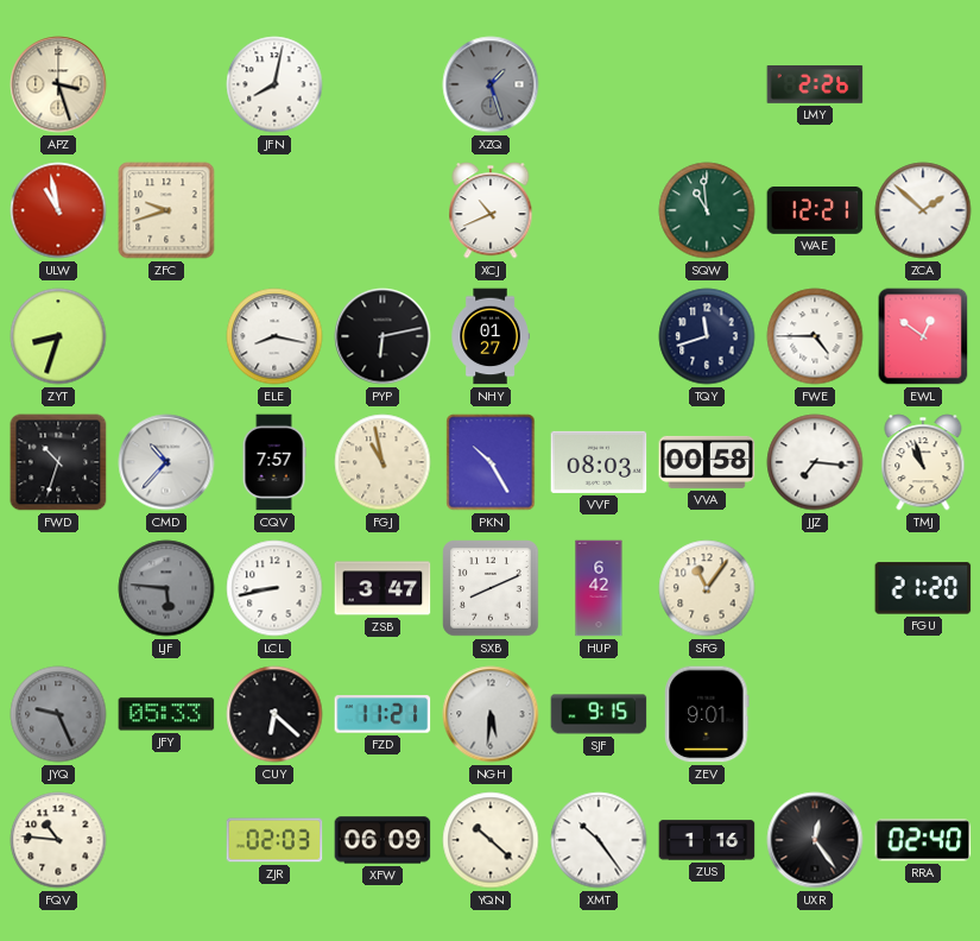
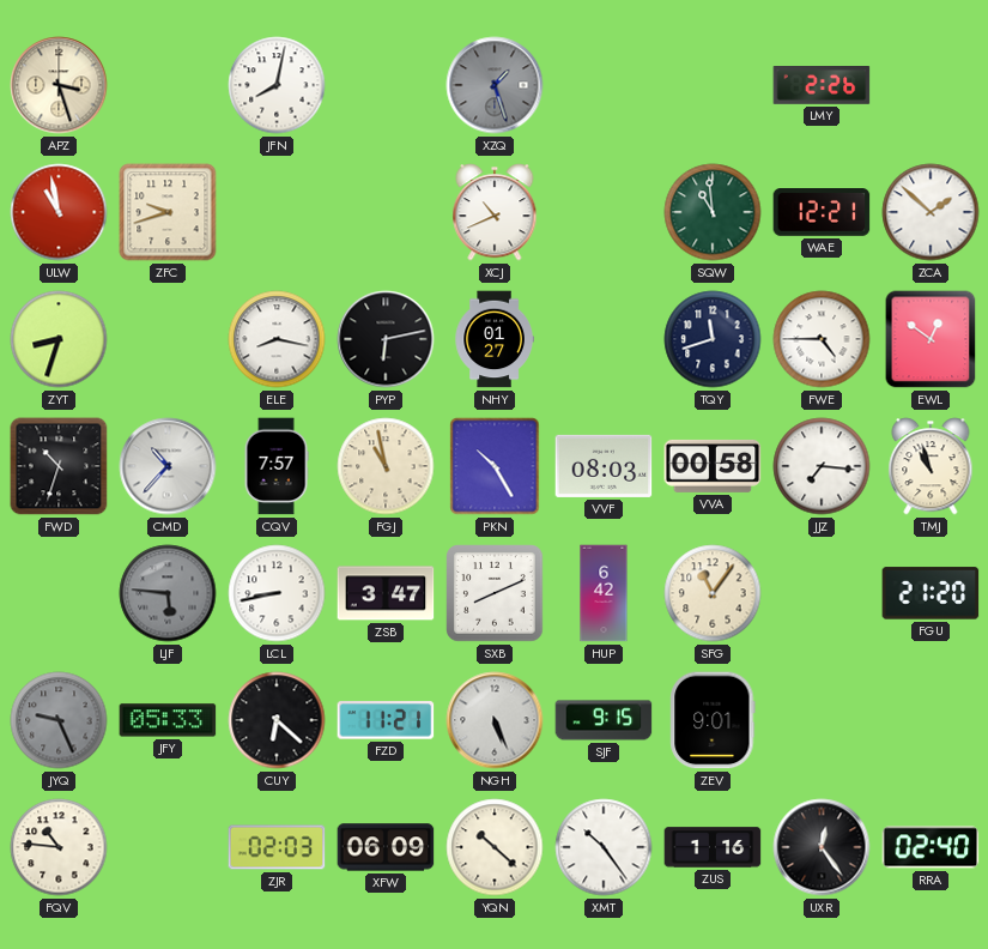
NGH: 5:31 -> 5:26 (495, 720)
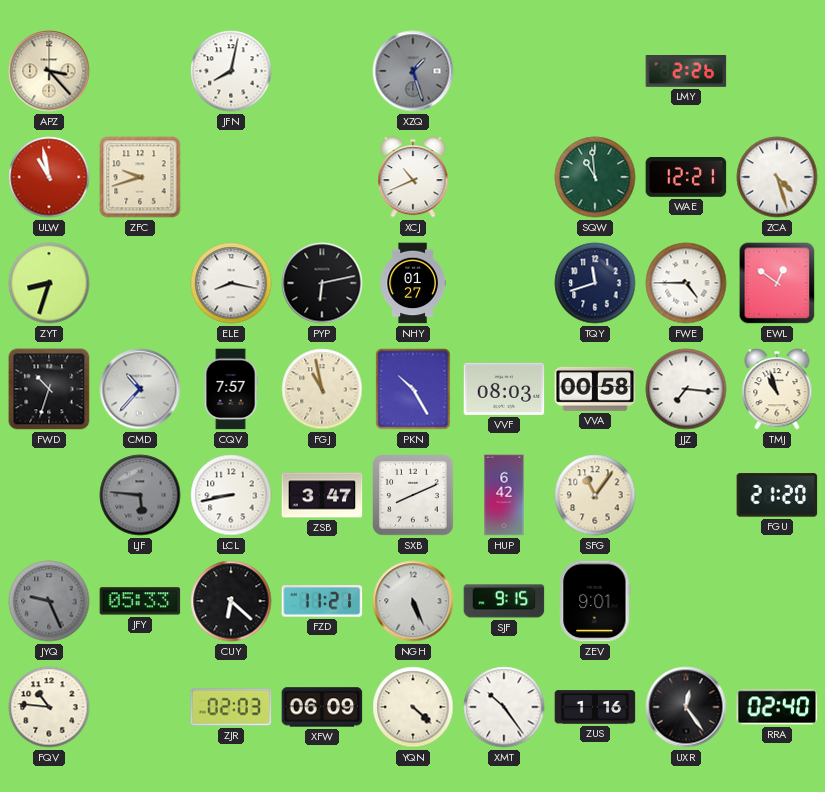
APZ: 3:27 -> 3:23 (49, 71)
ZCA: 1:52 -> 4:27 (777, 177)
YQN: 10:22 -> 4:22 (413, 707)
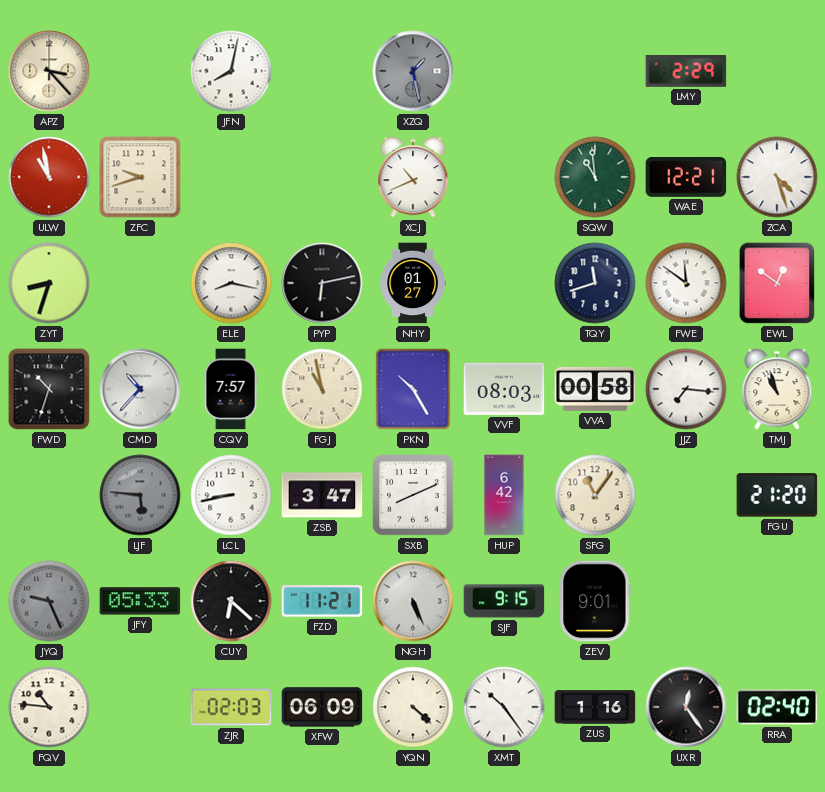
XZQ: 1:27 -> 1:28 (413, 71)
LMY: 2:26 -> 2:29 (686, 72)
FWE: 4:45 -> 11:51 (686, 283)
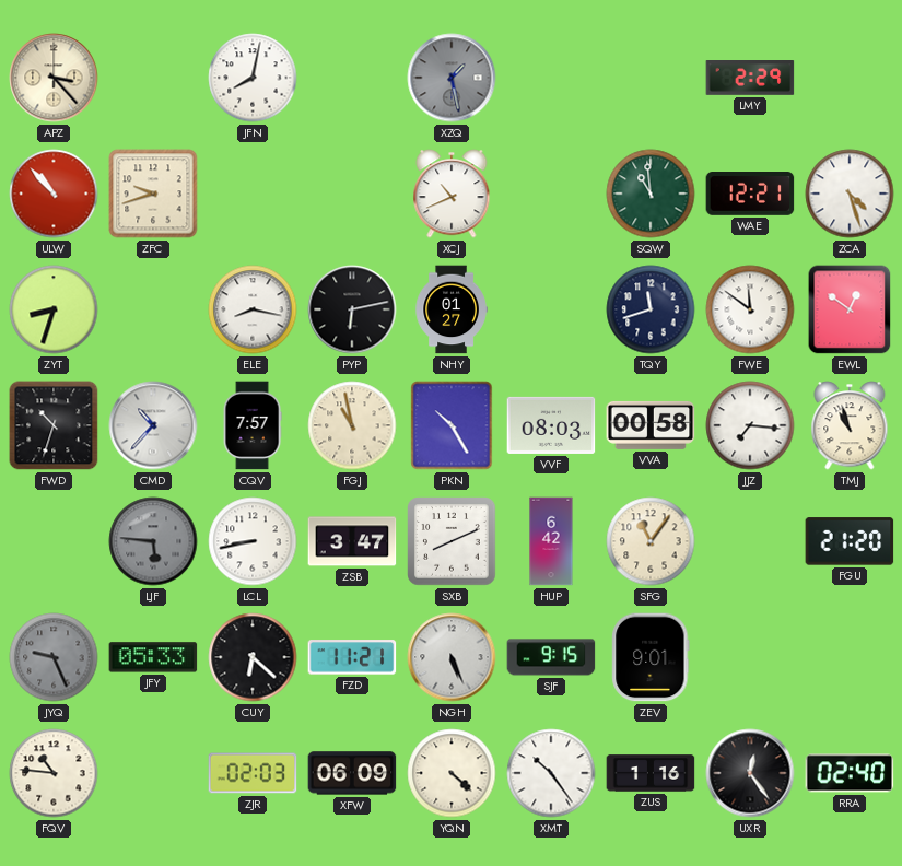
ULW: 10:58 -> 10:53 (54, 194)
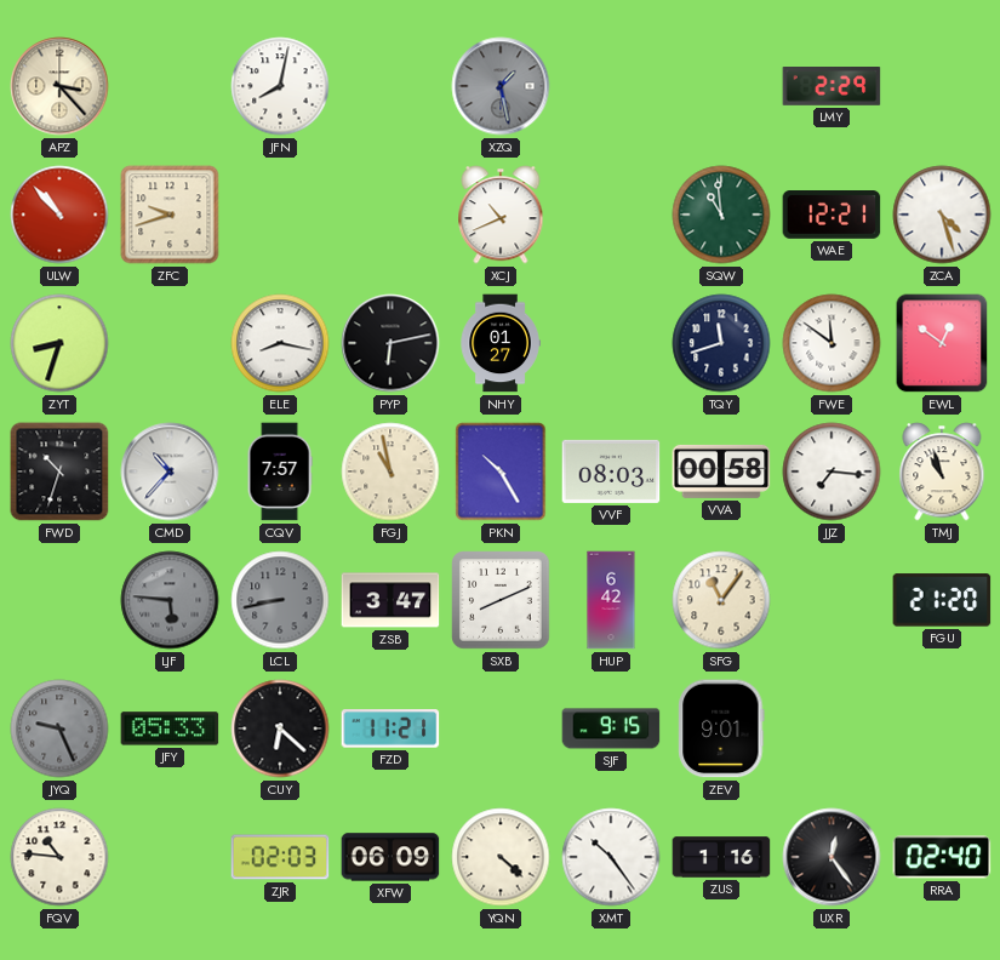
LCL dial: white -> grey (280, 600)
NGH: 5:26 -> none (452, 657)
